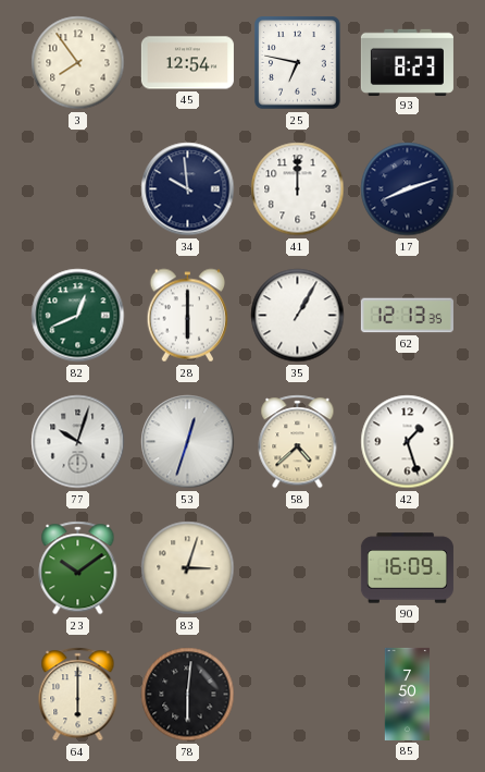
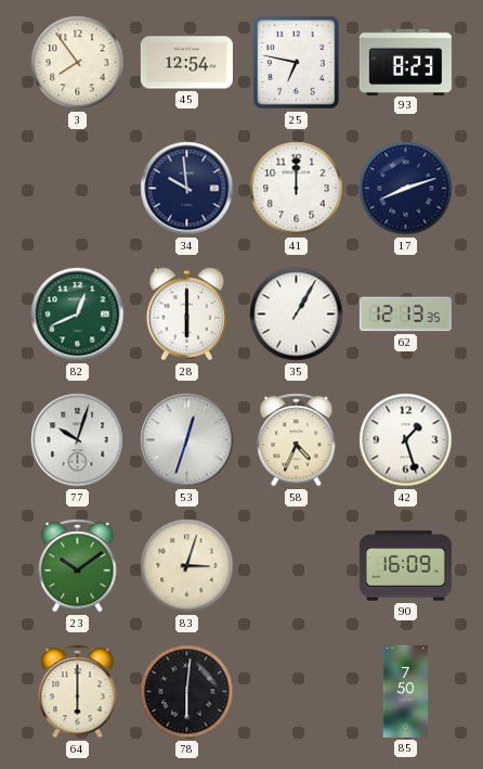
58: 4:38 -> 4:34 (297, 440)
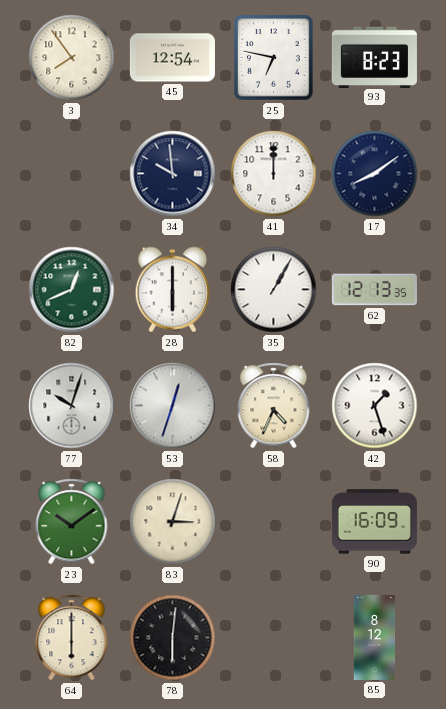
17: 8:12 -> 8:09 (375, 174)
85: 7:50 -> 8:12 (375, 637)
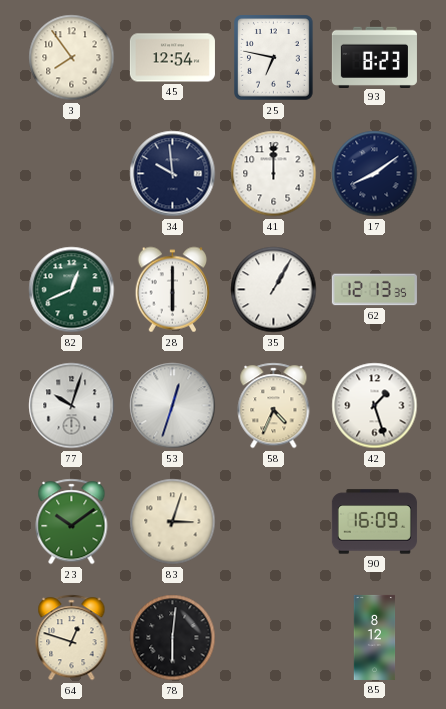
64: 6:00 -> 12:48 (72, 638)
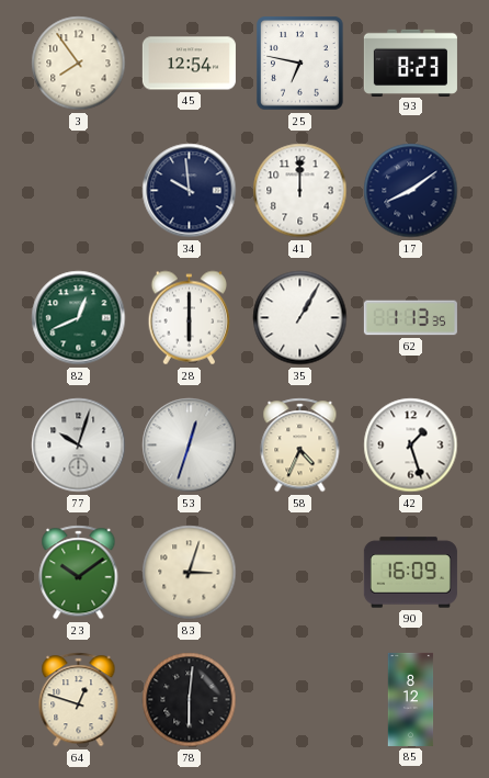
62: 12:13 -> 1:13 (410, 318)
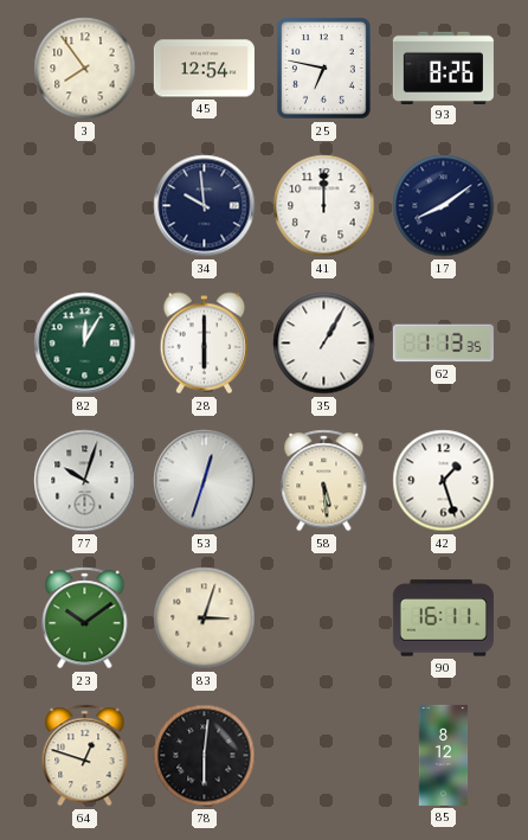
93: 8:23 -> 8:26 (443, 68)
82: 12:41 -> 12:05 (85, 344)
58: 4:34 -> 5:29 (324, 481)
90: 16:09 -> 16:11 (443, 618)
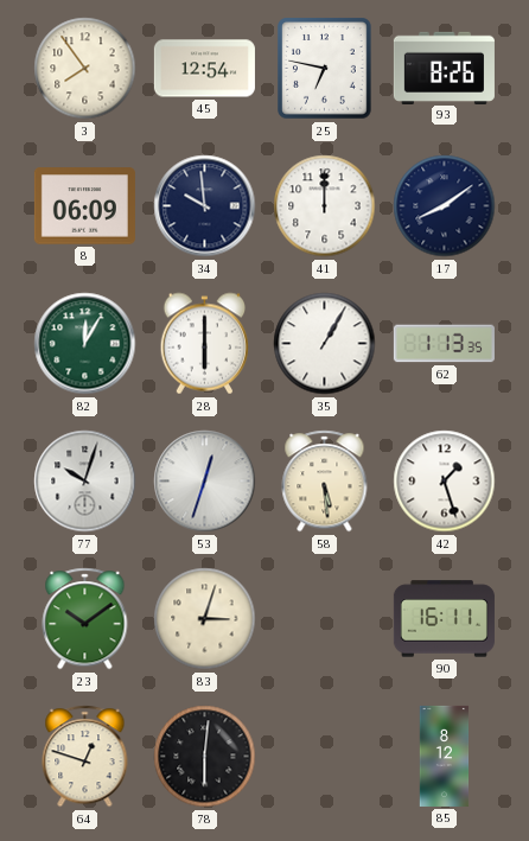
8: none -> 06:09 (84, 206)
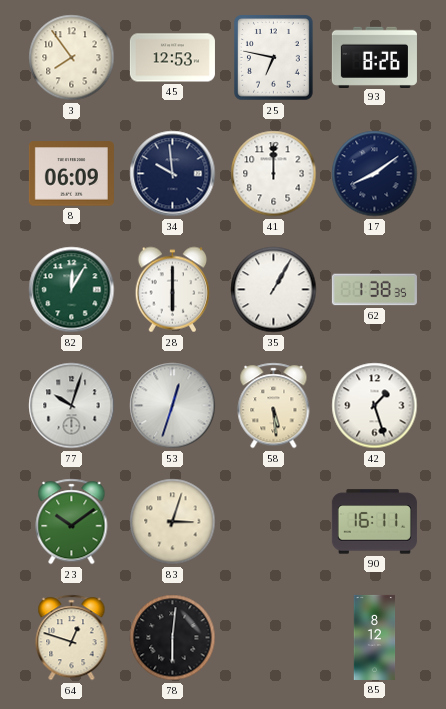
45: 12:54 -> 12:53 (172, 58)
62: 1:13 -> 1:38 (374, 290)
